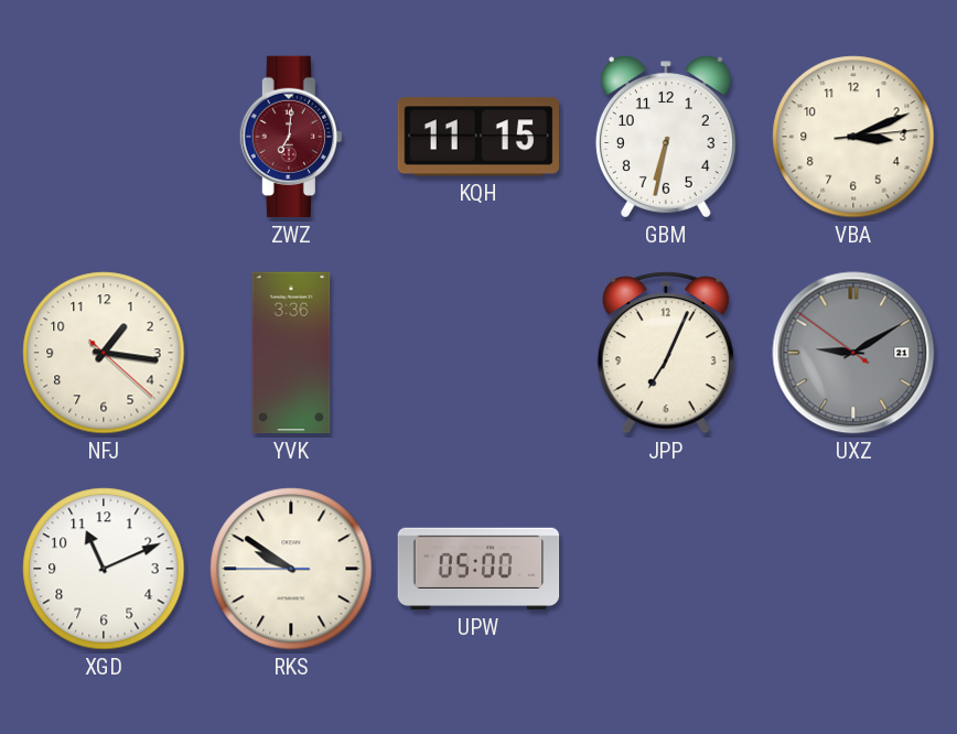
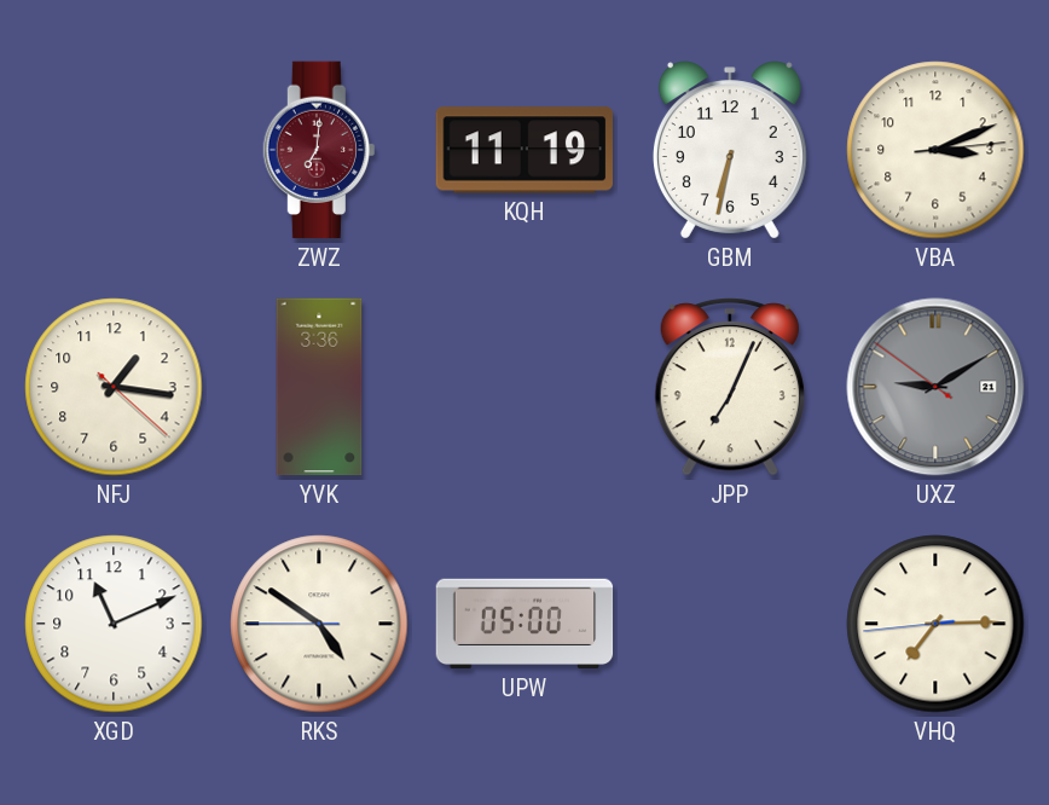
KQH: 11:15 -> 11:19 (524, 150)
RKS: 9:50 -> 4:50 (319, 624)
VHQ: none -> 7:14 (935, 624)
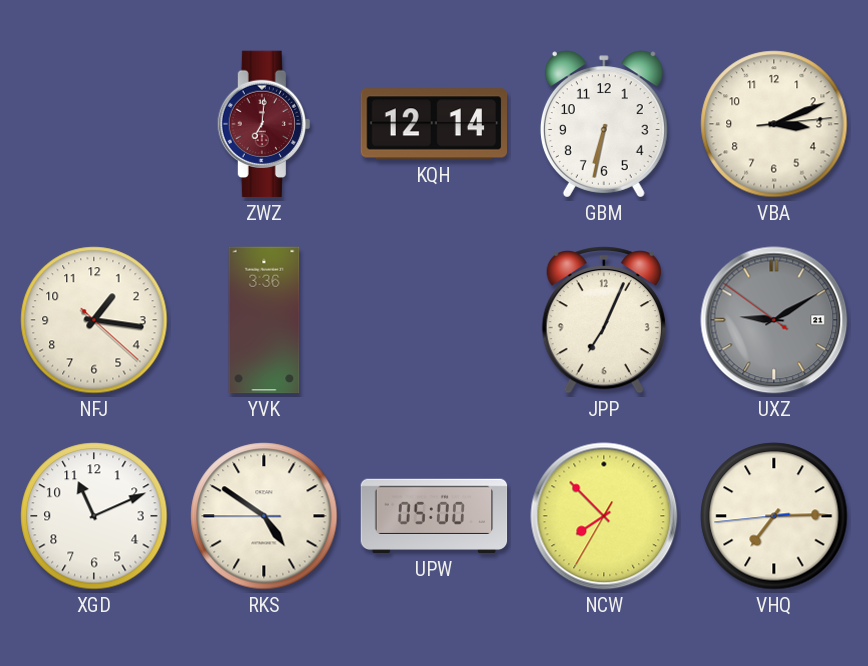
KQH: 11:19 -> 12:14 (434, 124)
NCW: none -> 7:52 (604, 516)
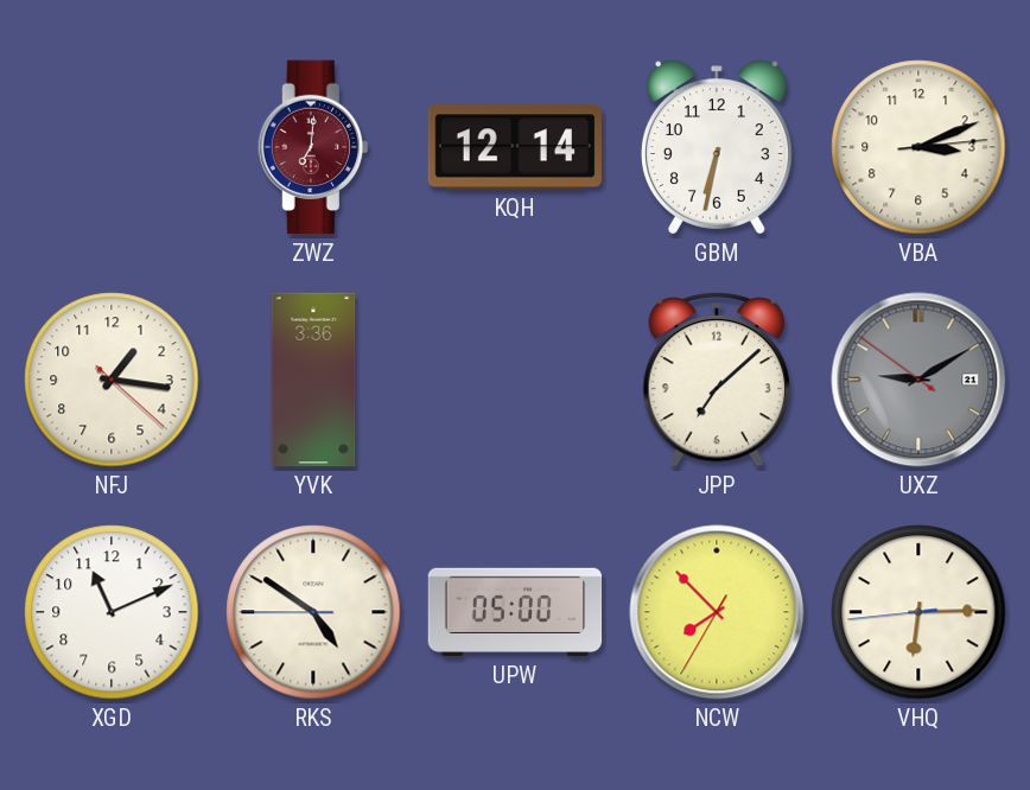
JPP: 7:04 -> 7:08 (717, 380)
VHQ: 7:14 -> 6:14 (918, 612)
